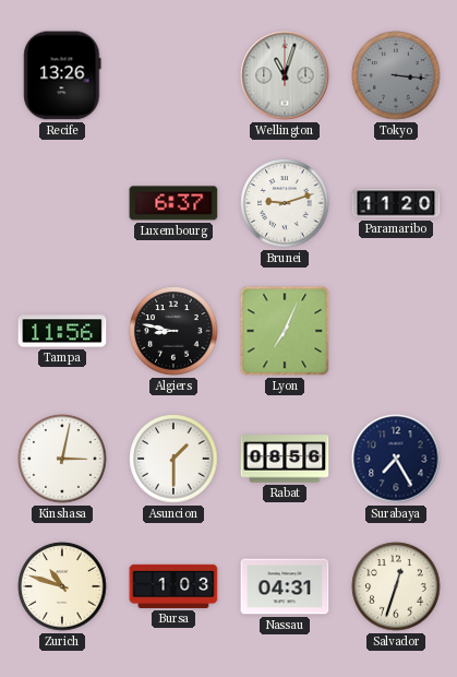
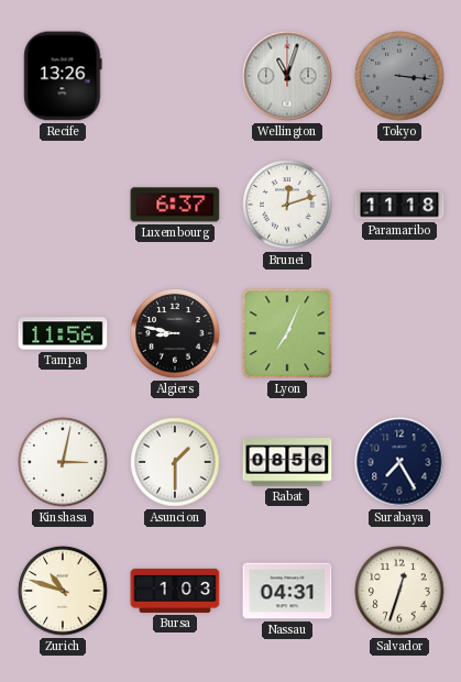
Brunei: 9:12 -> 12:12 (287, 205)
Paramaribo: 11:20 -> 11:18 (399, 205)
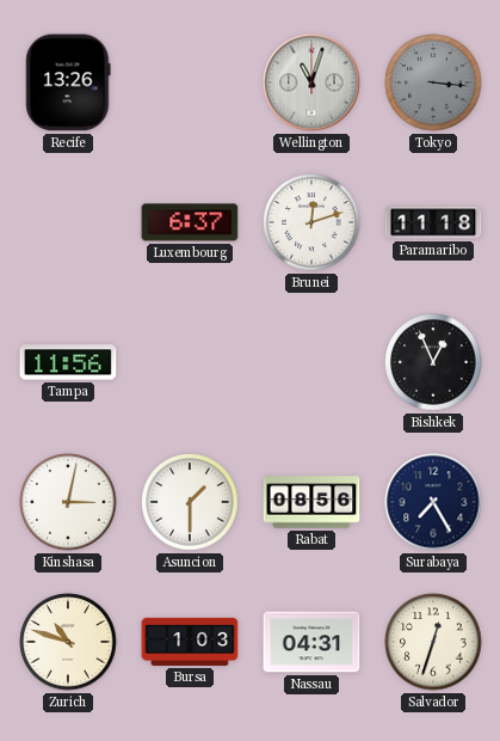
Algiers: 8:47 -> none (175, 333)
Lyon: 7:04 -> none (287, 333)
Bishkek: none -> 12:56 (433, 362)
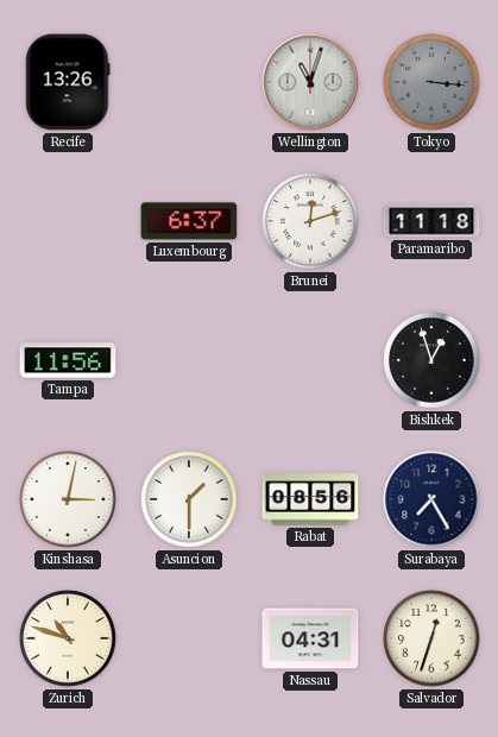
Bishkek: 12:56 -> 12:57 (431, 360)
Bursa: 1:03 -> none (190, 642)
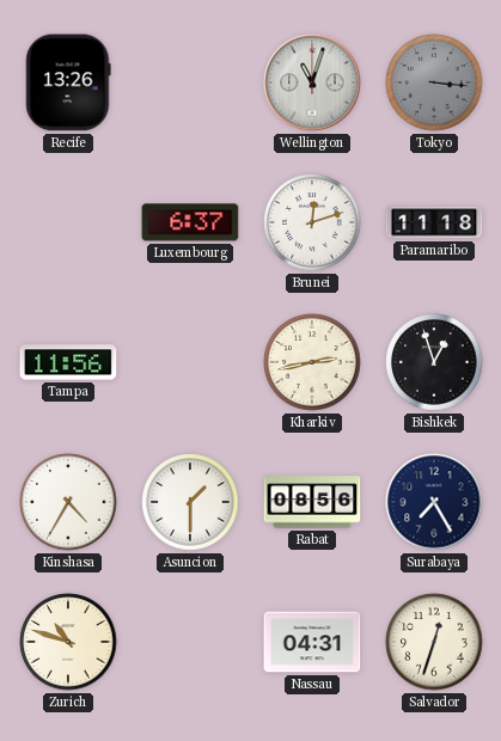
Kharkiv: none -> 2:43 (312, 362)
Kinshasa: 3:02 -> 4:35 (68, 502)
